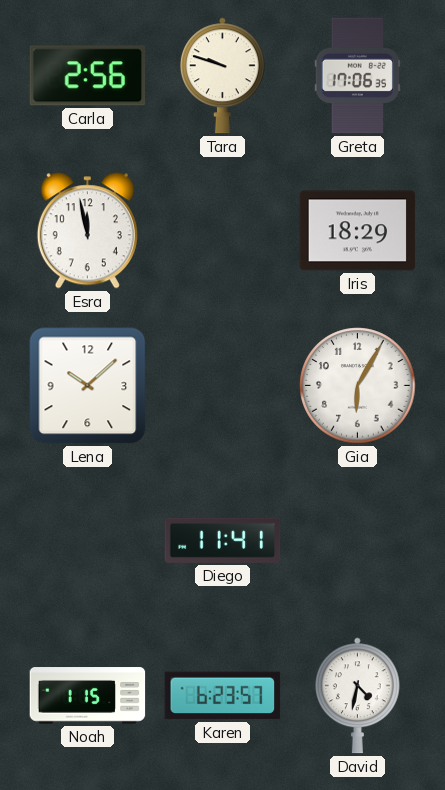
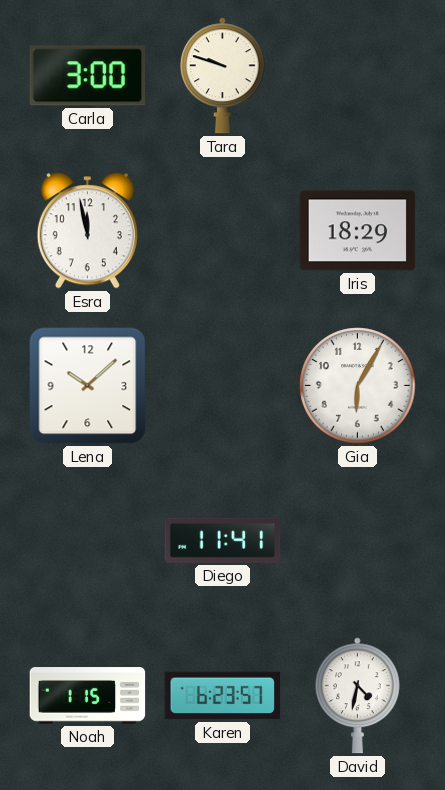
Carla: 2:56 -> 3:00 (88, 76)
Greta: 17:06 -> none (357, 76)
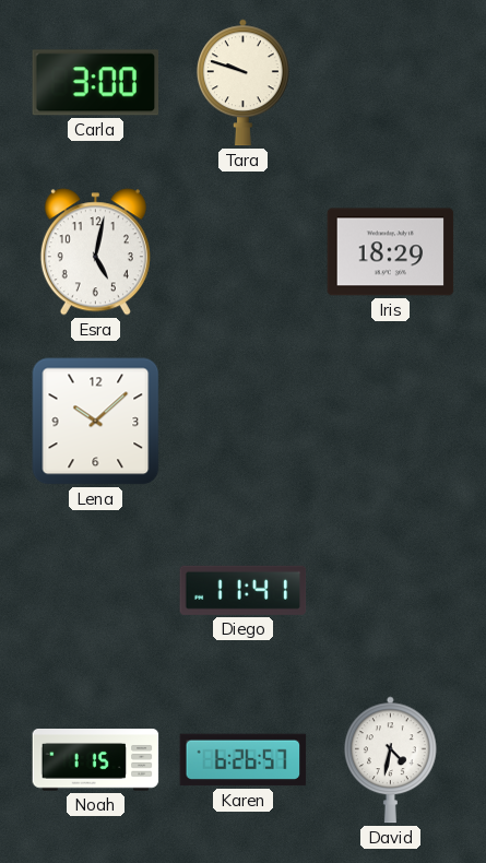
Esra: 11:58 -> 5:02 (95, 252)
Gia: 6:05 -> none (358, 386)
Karen: 6:23 -> 6:26 (244, 760)
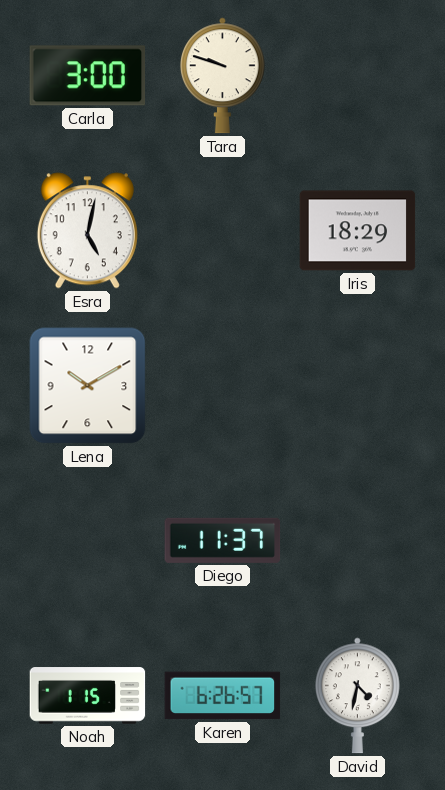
Lena: 10:08 -> 10:10 (88, 386)
Diego: 11:41 -> 11:37 (223, 540)
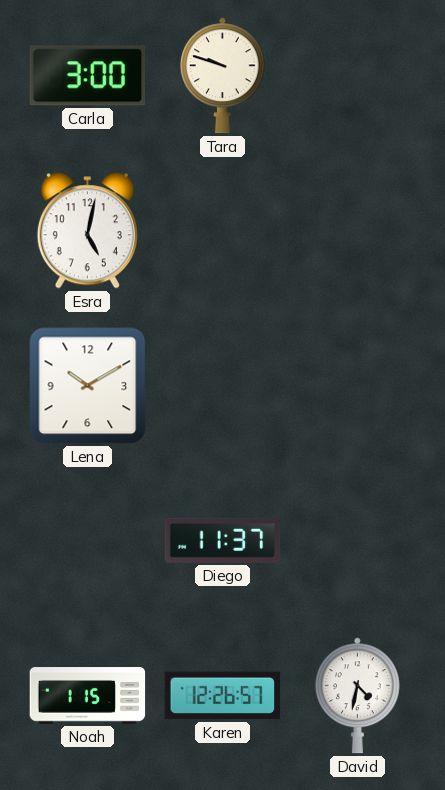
Iris: 18:29 -> none (358, 231)
Karen: 6:26 -> 12:26 (223, 696)
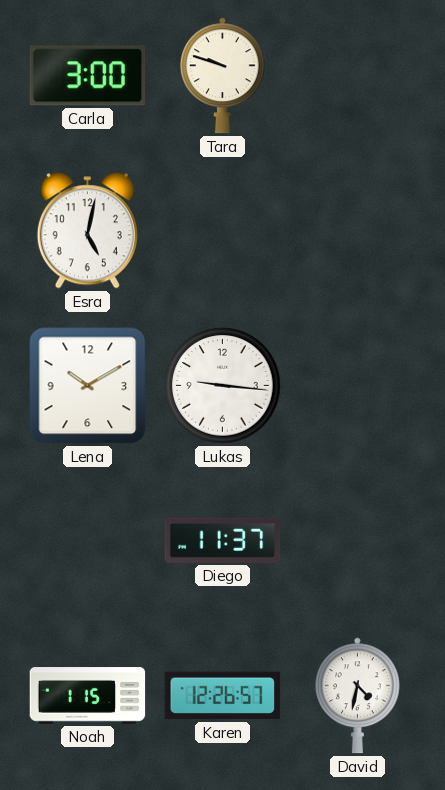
Lukas: none -> 9:16 (223, 386)
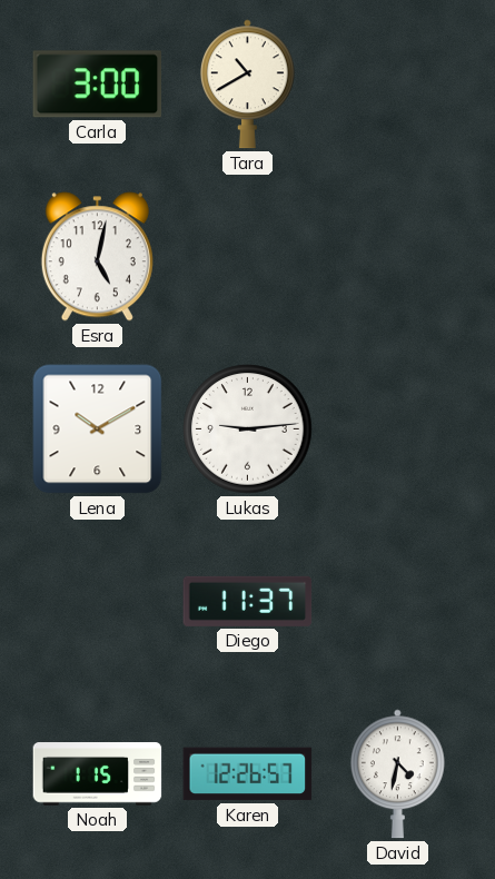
Tara: 9:48 -> 10:40 (247, 85)
Lukas: 9:16 -> 9:14 (248, 429)
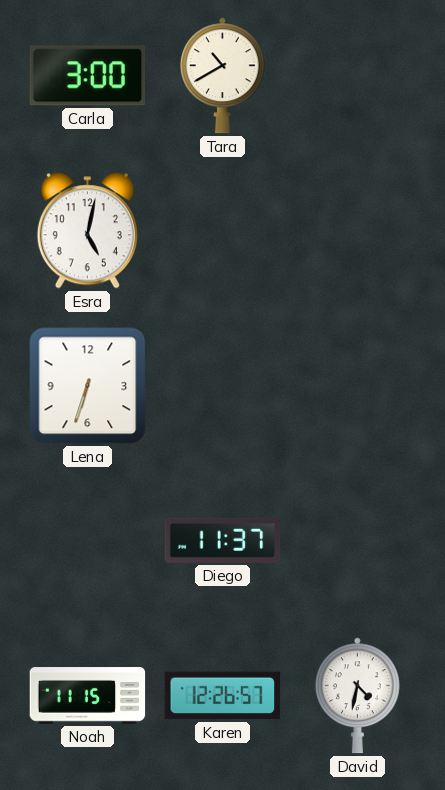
Lena: 10:10 -> 6:33 (88, 386)
Lukas: 9:14 -> none (248, 429)
Noah: 1:15 -> 11:15 (88, 696)
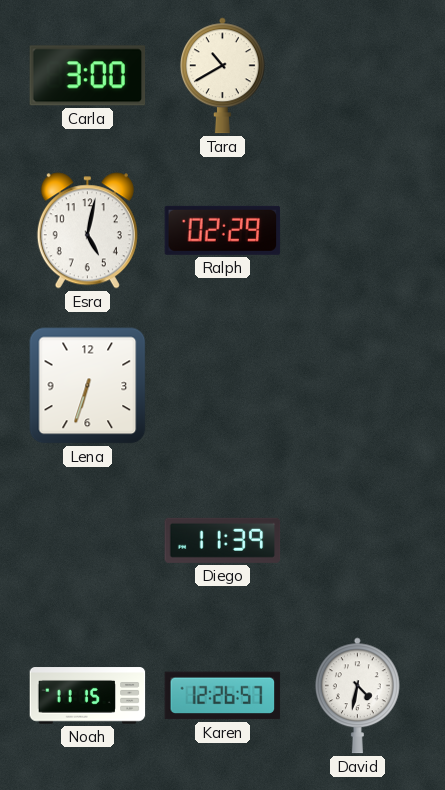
Ralph: none -> 02:29 (223, 230)
Diego: 11:37 -> 11:39 (223, 540)
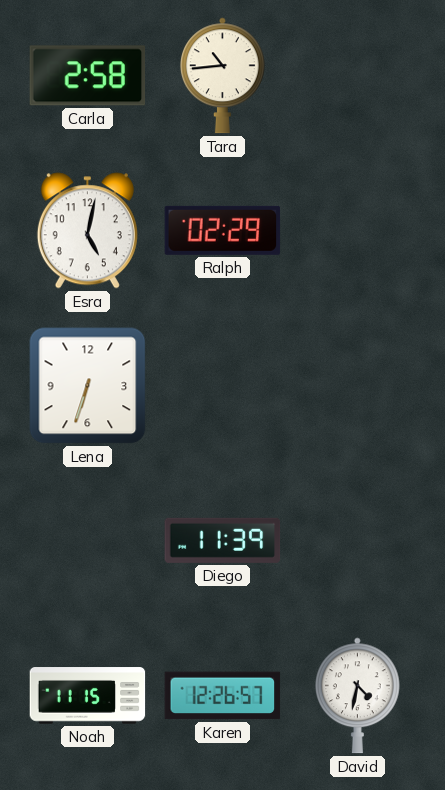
Carla: 3:00 -> 2:58 (88, 76)
Tara: 10:40 -> 10:44 (222, 76)
